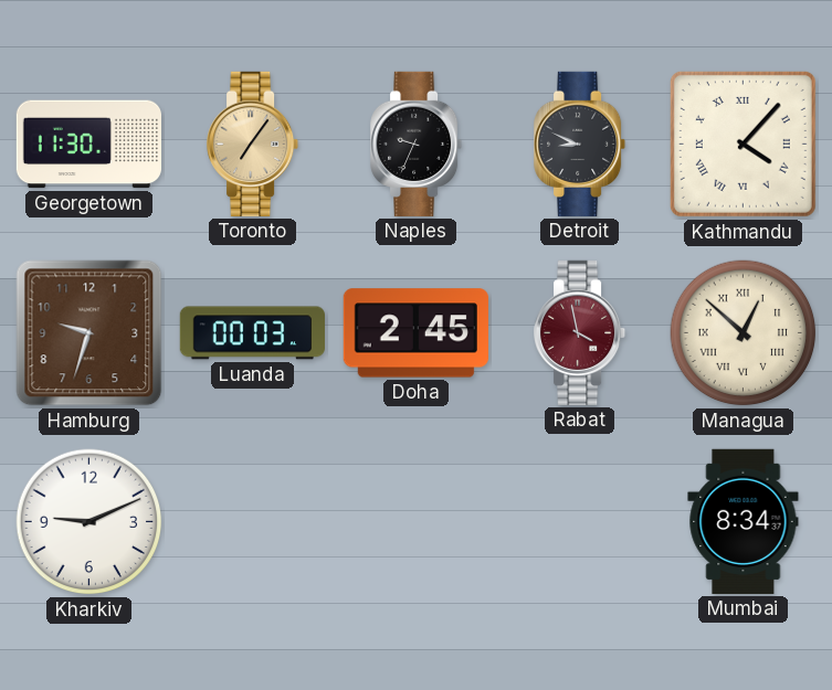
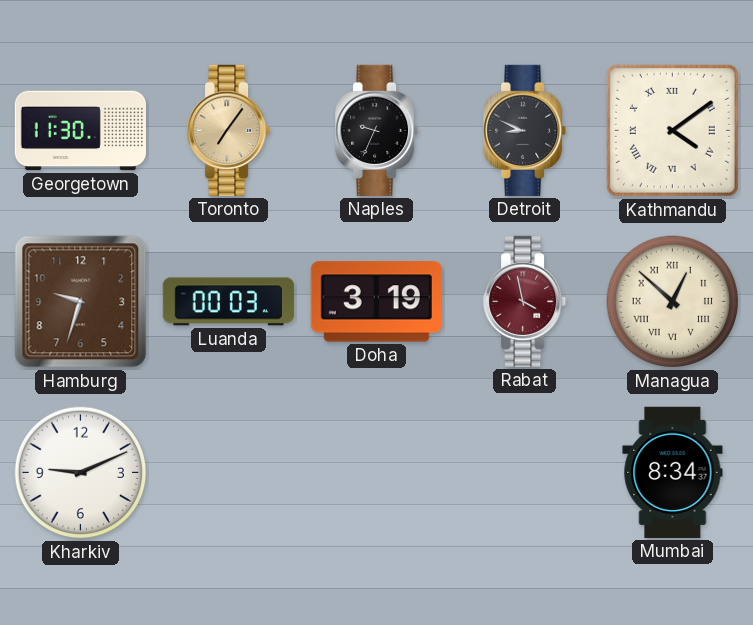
Kathmandu: 4:07 -> 4:09 (672, 130)
Doha: 2:45 -> 3:19 (376, 302)
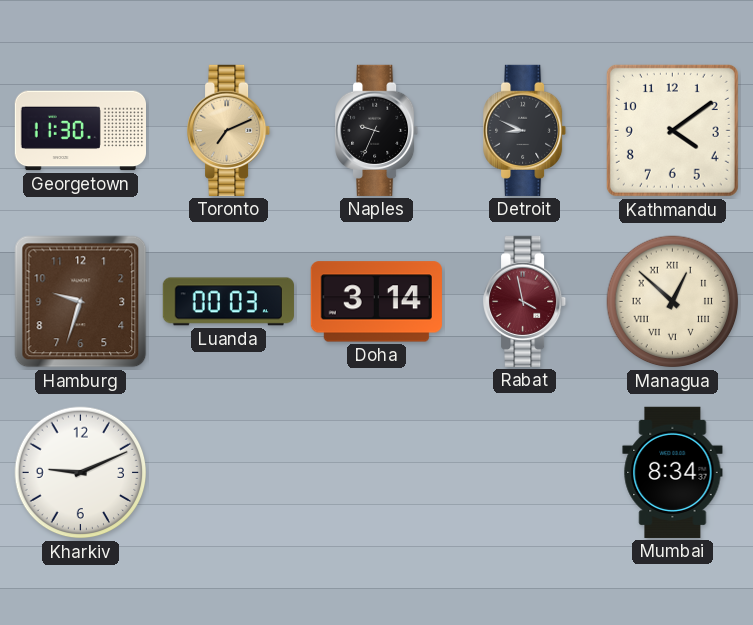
Toronto: 7:06 -> 7:11 (230, 130)
Kathmandu numerals: Roman -> Arabic (672, 130)
Doha: 3:19 -> 3:14 (376, 302)
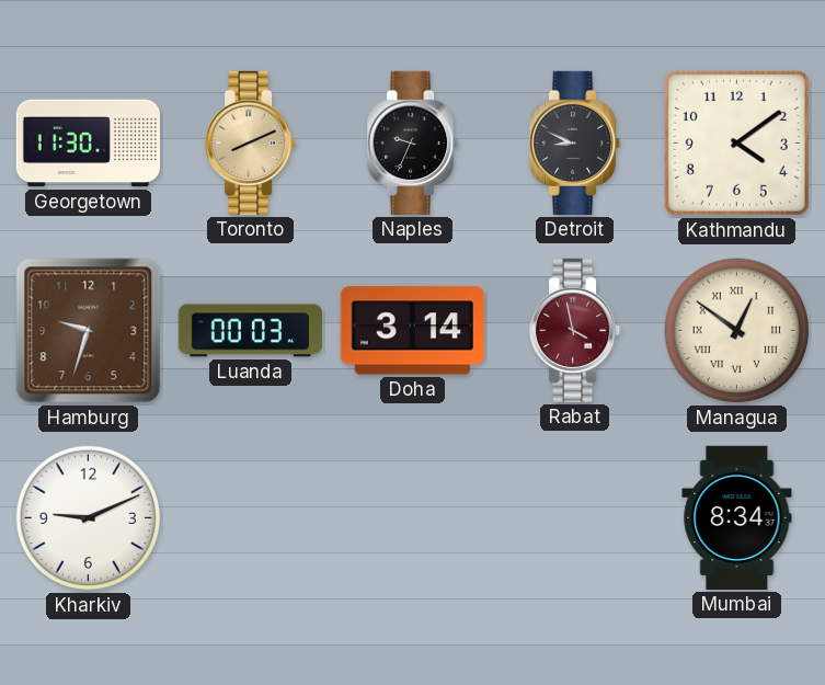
Toronto: 7:11 -> 8:11 (252, 142)
Managua: 12:52 -> 12:51 (737, 331)
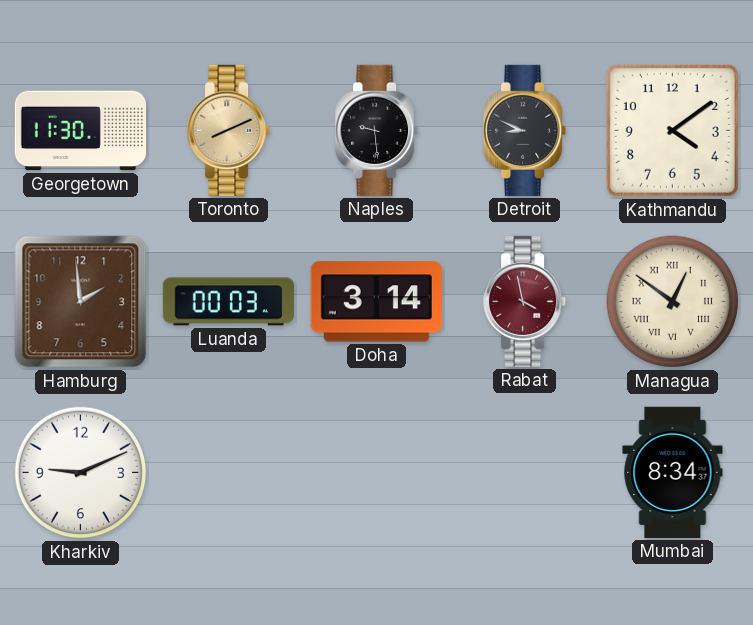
Naples: 9:34 -> 9:29 (378, 130)
Hamburg: 9:33 -> 1:59 (81, 302)
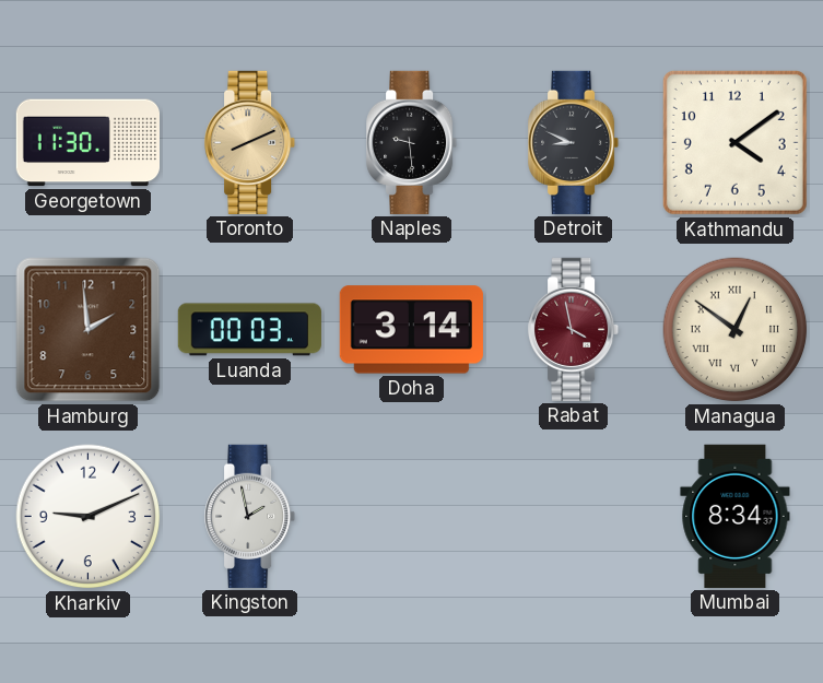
Kingston: none -> 1:58 (251, 516)
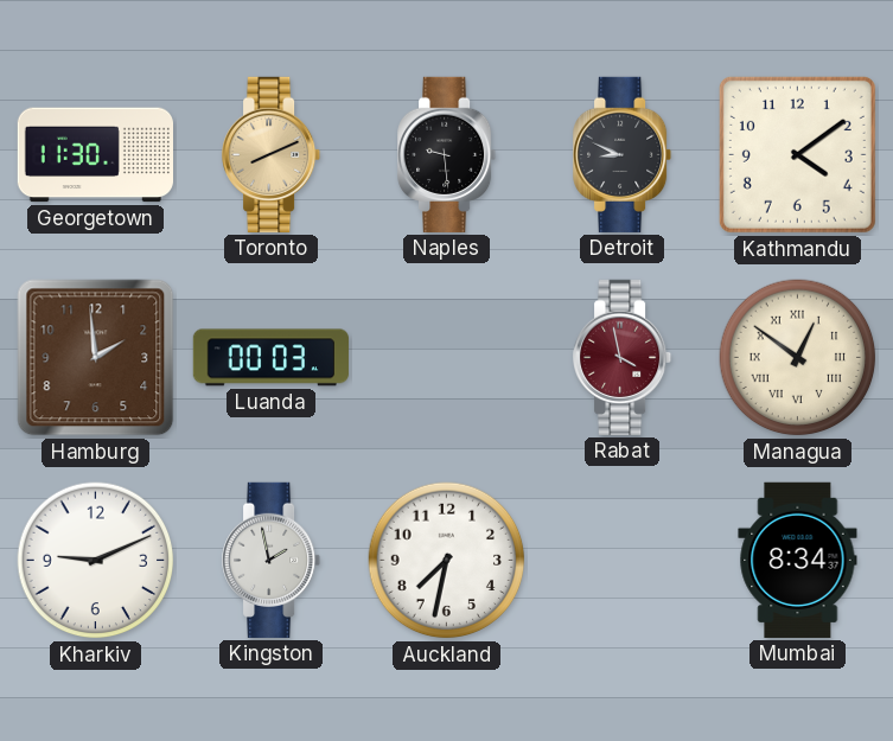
Doha: 3:14 -> none (411, 330)
Auckland: none -> 7:32 (447, 561)
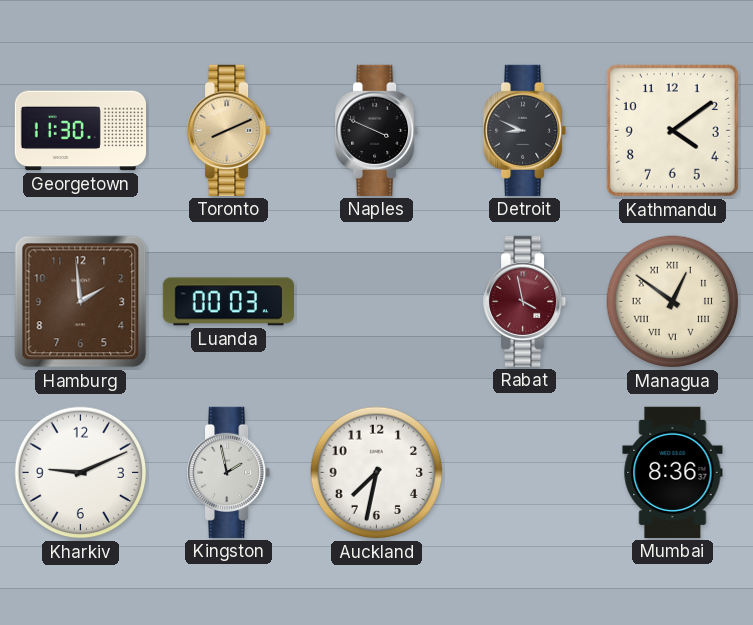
Naples: 9:29 -> 3:49 (378, 130)
Mumbai: 8:34 -> 8:36 (673, 472)
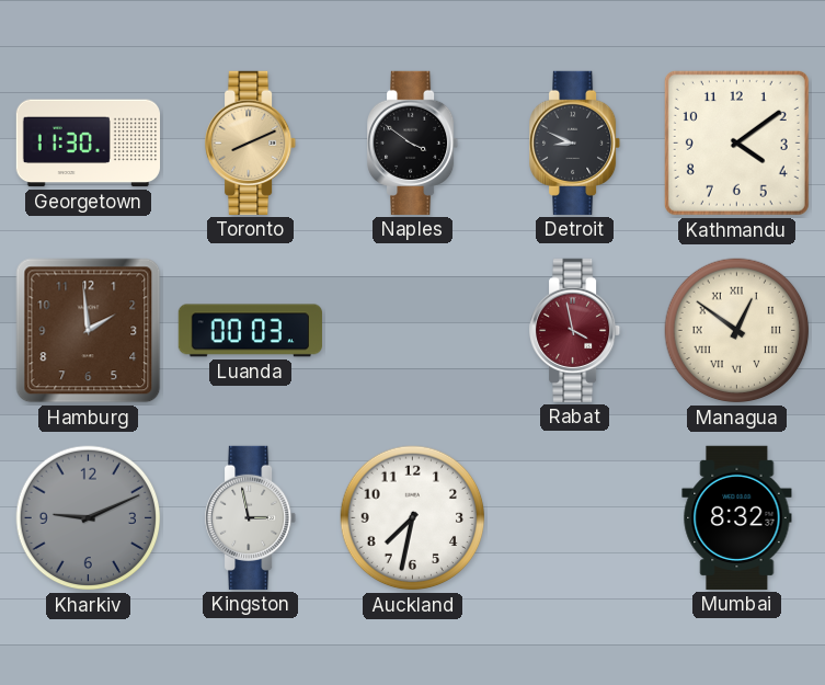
Naples: 3:49 -> 3:51 (414, 142)
Kharkiv dial: white -> grey (89, 518)
Kingston: 1:58 -> 2:58 (252, 517)
Mumbai: 8:36 -> 8:32 (737, 517)
